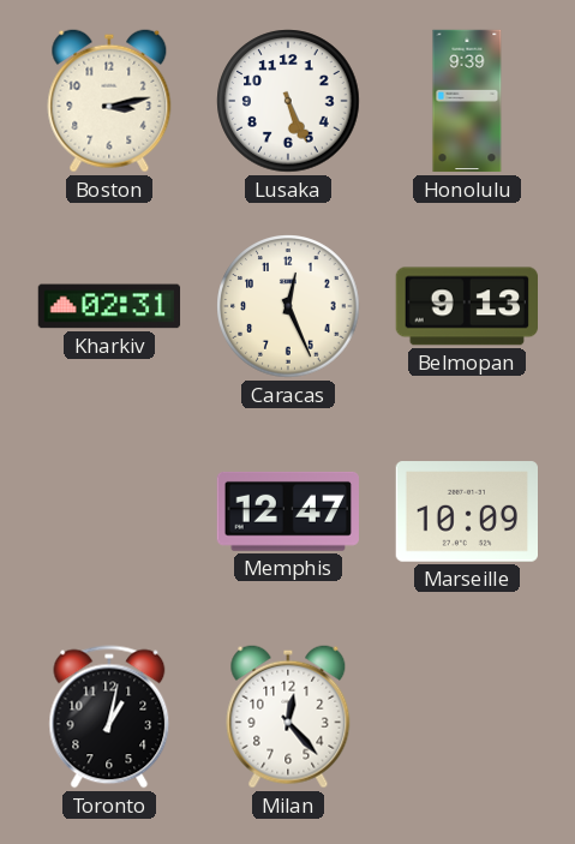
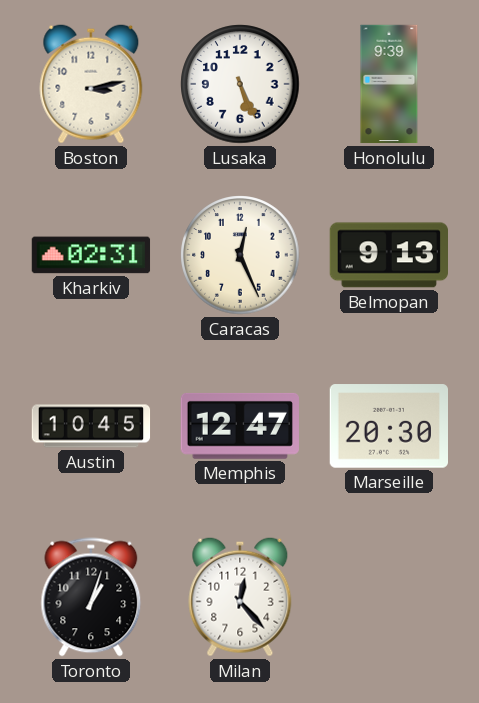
Austin: none -> 10:45 (91, 426)
Marseille: 10:09 -> 20:30 (388, 426)
Toronto: 1:02 -> 1:03 (91, 597)
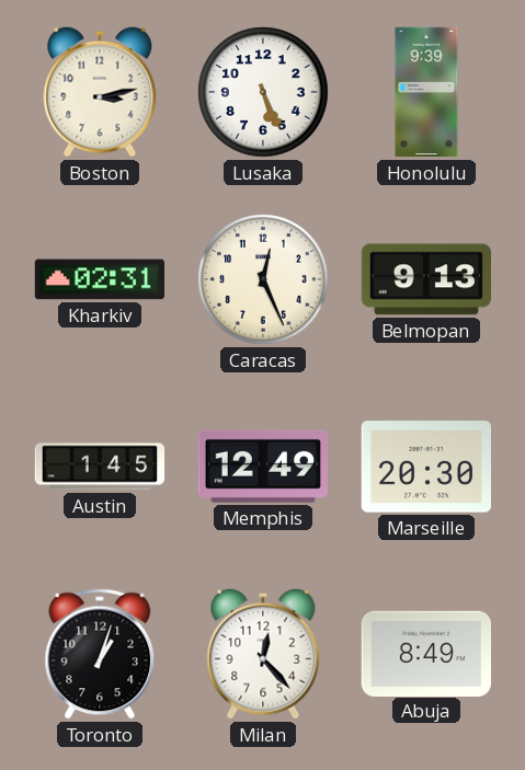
Austin: 10:45 -> 1:45 (100, 467)
Memphis: 12:47 -> 12:49 (262, 467)
Abuja: none -> 8:49 (425, 653)
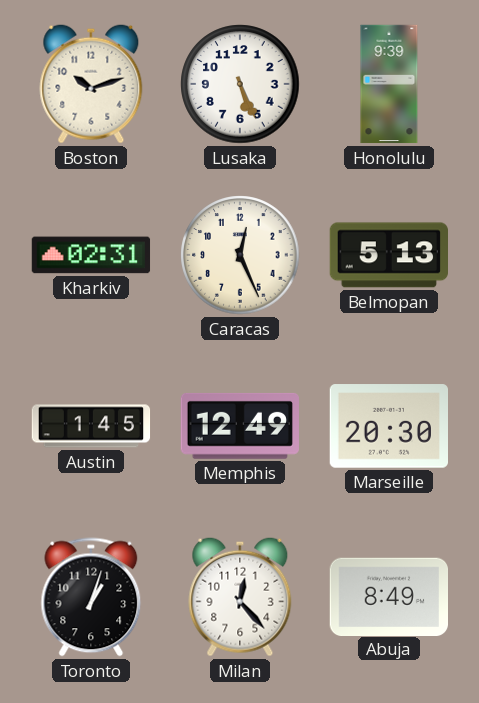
Boston: 3:13 -> 10:12 (91, 84)
Belmopan: 9:13 -> 5:13 (388, 255)
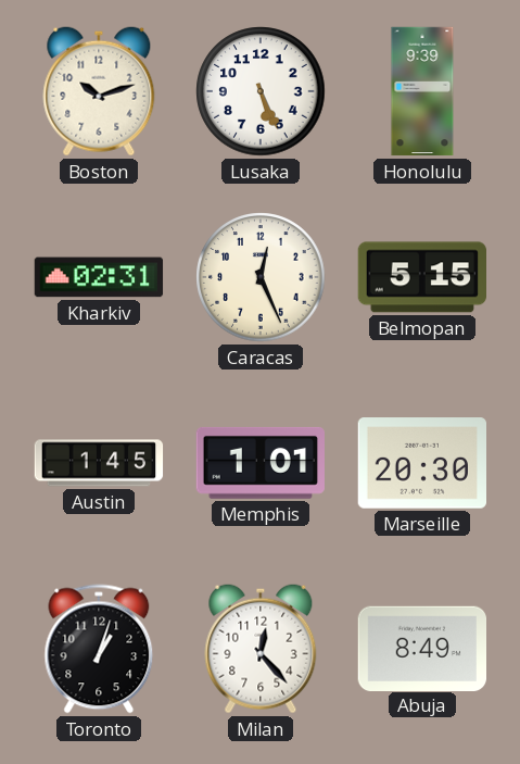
Belmopan: 5:13 -> 5:15 (421, 277)
Memphis: 12:49 -> 1:01 (259, 463)
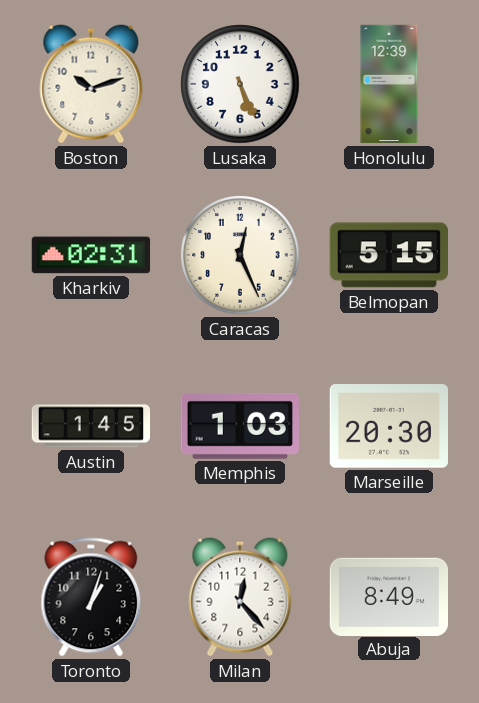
Honolulu: 9:39 -> 12:39 (389, 84)
Memphis: 1:01 -> 1:03 (239, 426)
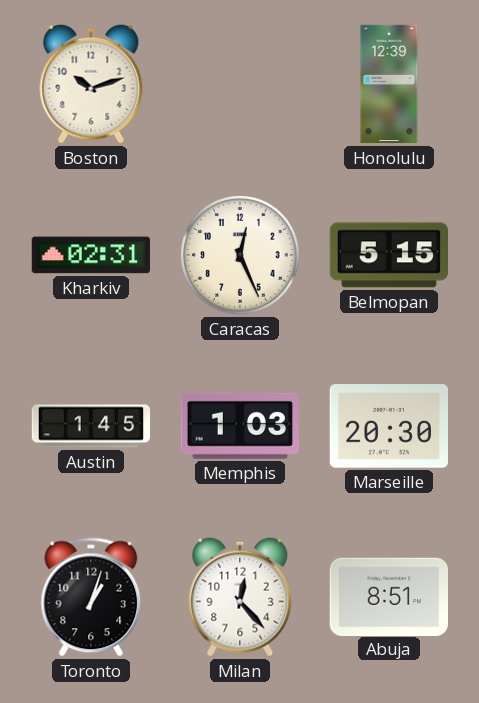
Lusaka: 5:26 -> none (240, 84)
Abuja: 8:49 -> 8:51 (388, 596)
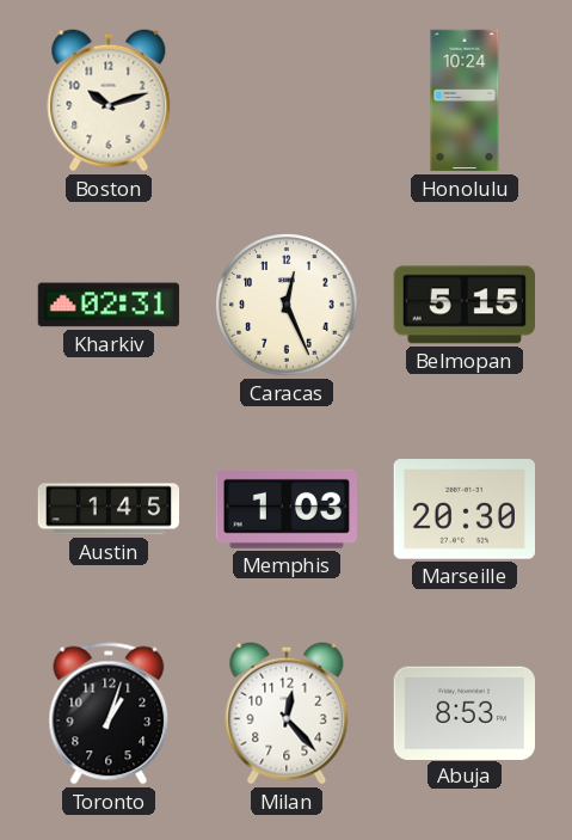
Honolulu: 12:39 -> 10:24 (465, 100)
Abuja: 8:51 -> 8:53 (463, 712)
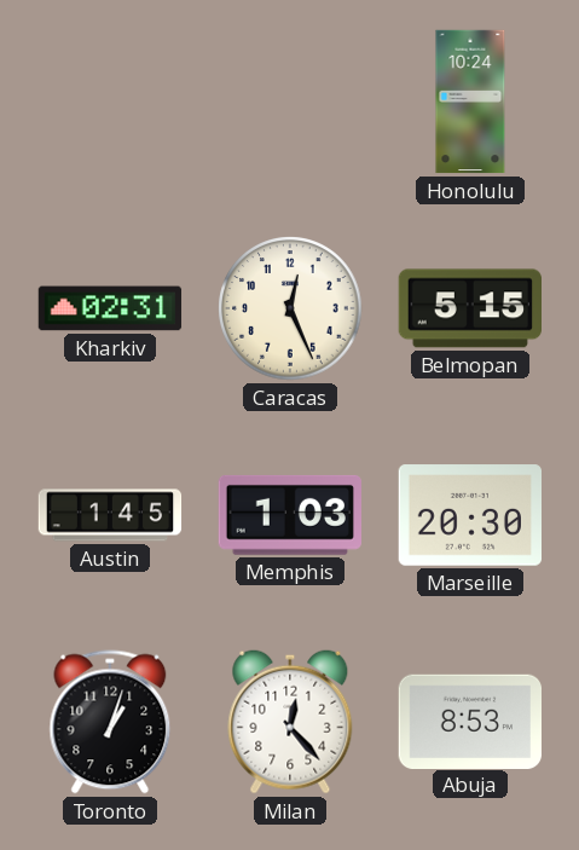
Boston: 10:12 -> none (109, 100)
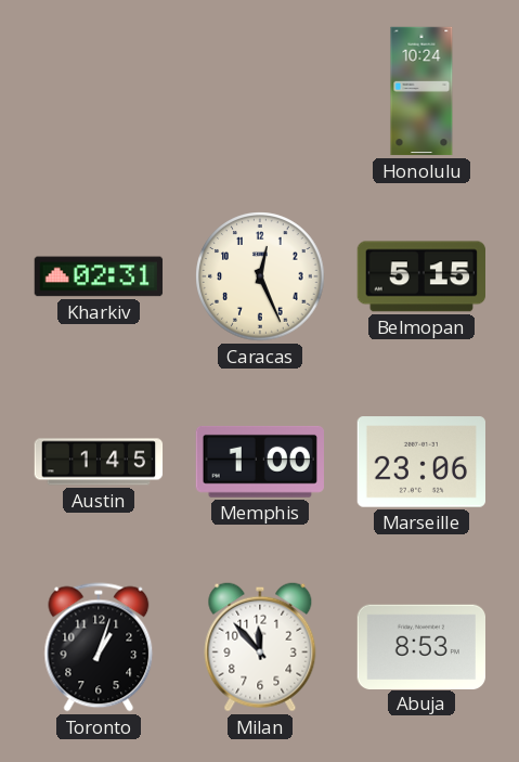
Memphis: 1:03 -> 1:00 (259, 462)
Marseille: 20:30 -> 23:06 (420, 462)
Milan: 12:23 -> 11:53 (260, 647)
